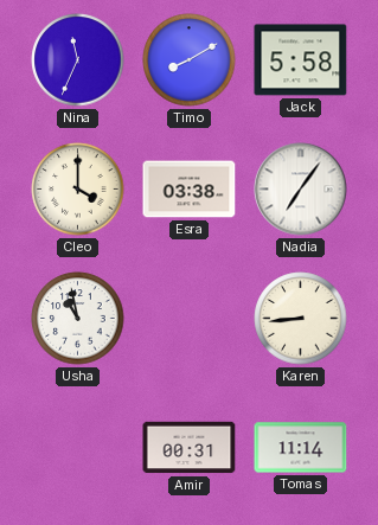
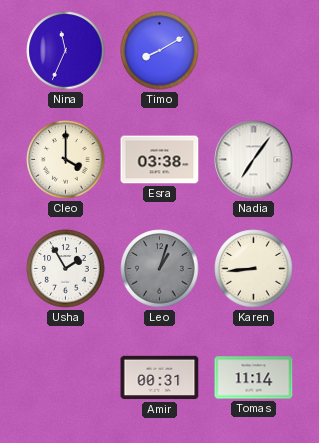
Jack: 5:58 -> none (301, 60)
Usha: 10:58 -> 1:55 (66, 269)
Leo: none -> 1:03 (160, 269)
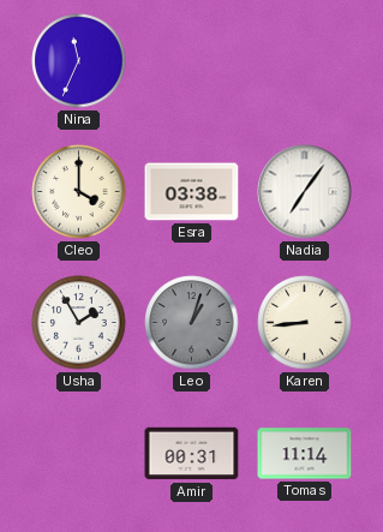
Timo: 8:10 -> none (160, 51)
